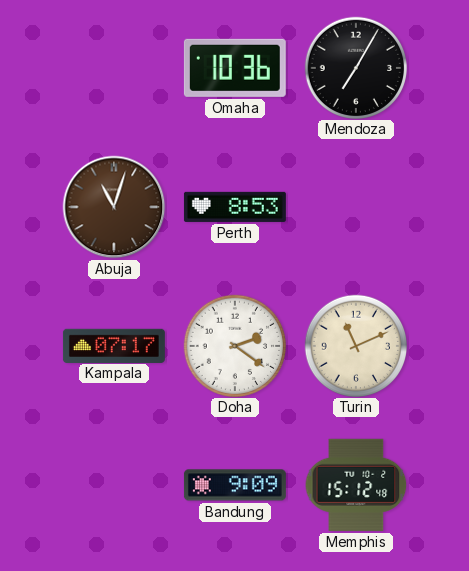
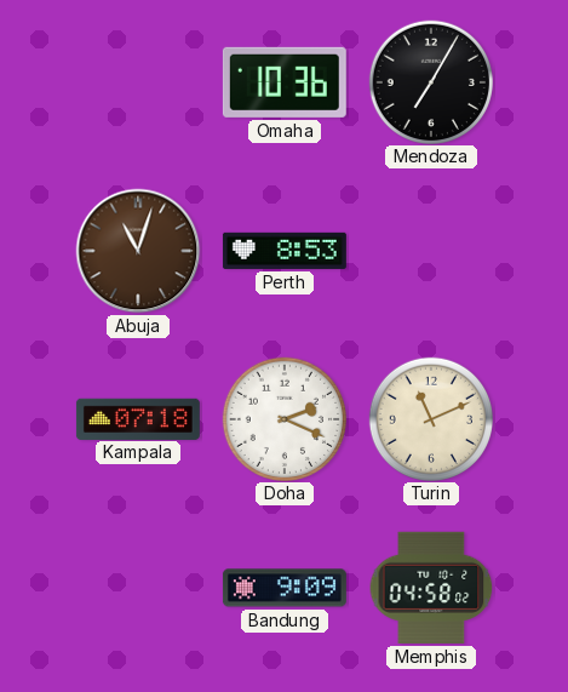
Kampala: 07:17 -> 07:18 (138, 418)
Doha: 2:21 -> 2:19 (283, 418)
Memphis: 15:12 -> 04:58 (431, 588)
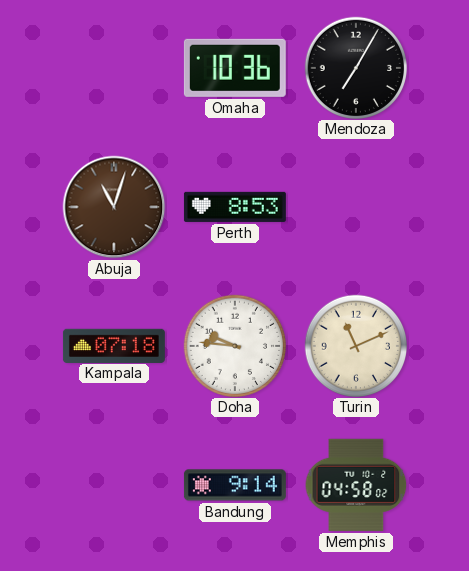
Doha: 2:19 -> 9:46 (234, 345)
Bandung: 9:09 -> 9:14 (235, 485)
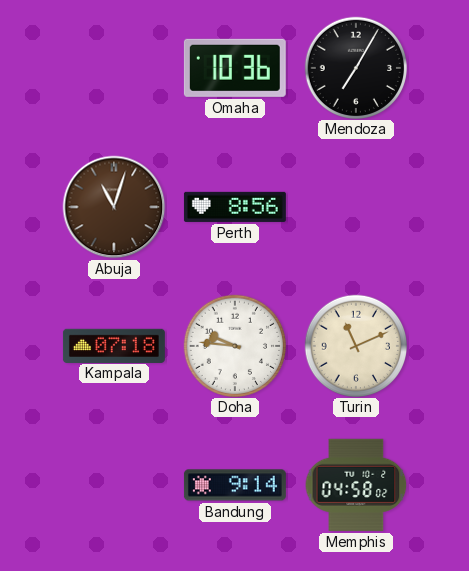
Perth: 8:53 -> 8:56 (235, 207)
